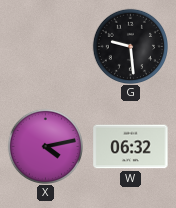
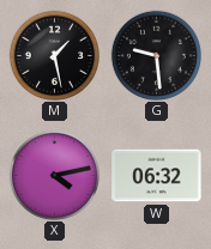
M: none -> 1:28 (54, 55)
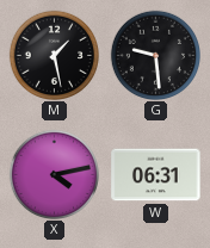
W: 06:32 -> 06:31 (156, 175)
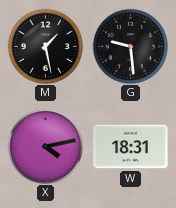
W: 06:31 -> 18:31 (131, 147)
